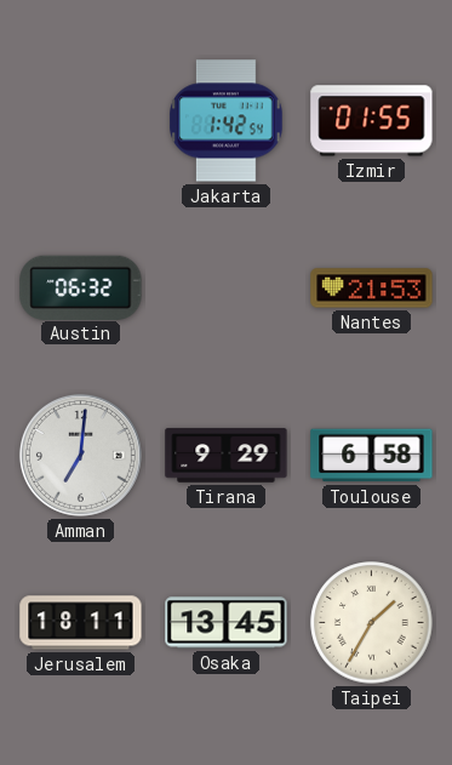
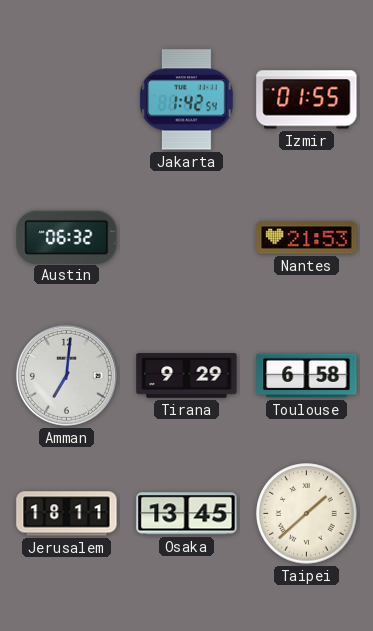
Taipei: 1:35 -> 1:38 (307, 514)
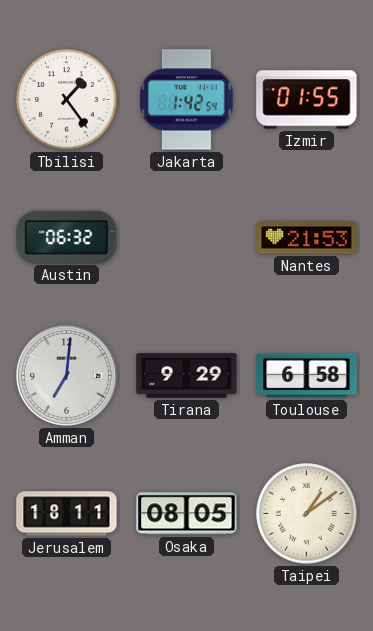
Tbilisi: none -> 1:24 (67, 100)
Osaka: 13:45 -> 08:05 (187, 514)
Taipei: 1:38 -> 1:09 (307, 514)
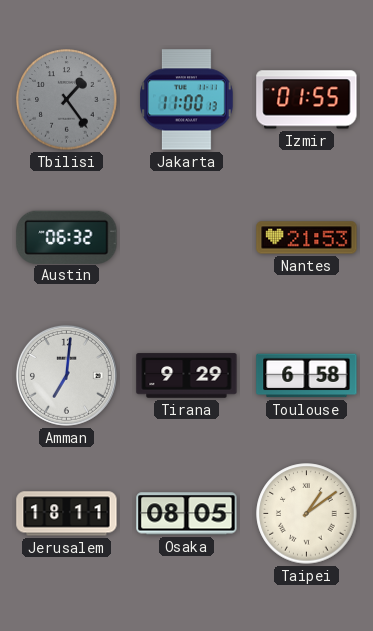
Tbilisi dial: white -> grey (67, 100)
Jakarta: 1:42 -> 11:00 (187, 100)
